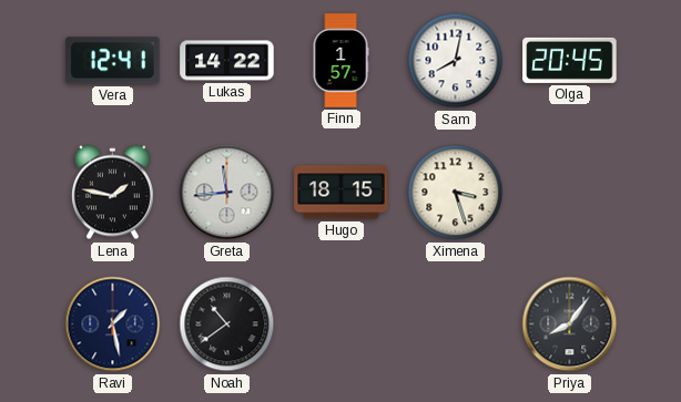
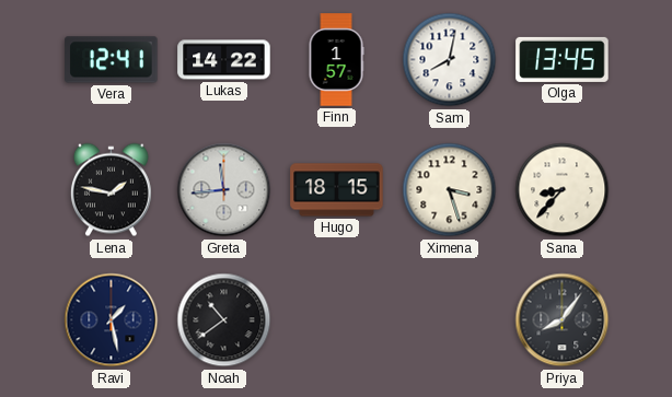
Olga: 20:45 -> 13:45 (563, 59)
Sana: none -> 8:37 (563, 190)
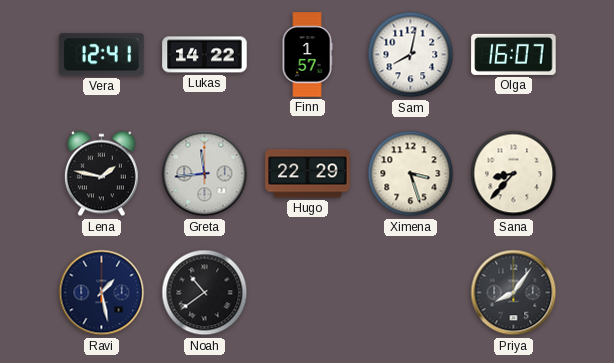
Olga: 13:45 -> 16:07 (514, 54)
Hugo: 18:15 -> 22:29 (308, 174)
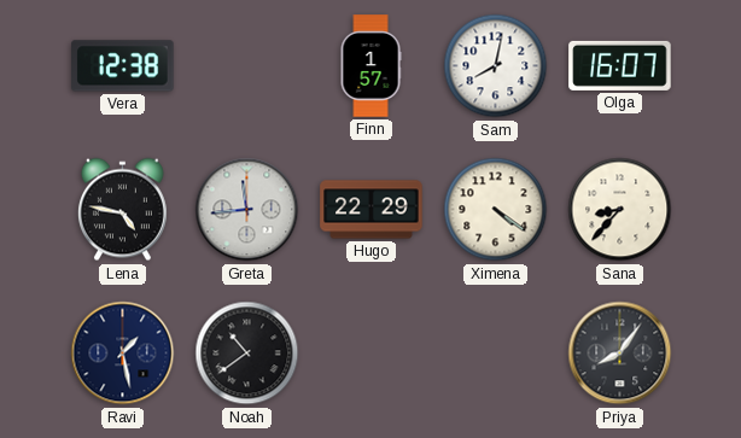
Vera: 12:41 -> 12:38 (123, 66)
Lukas: 14:22 -> none (205, 55)
Lena: 1:47 -> 4:47 (122, 210)
Ximena: 3:27 -> 4:21 (496, 210)
